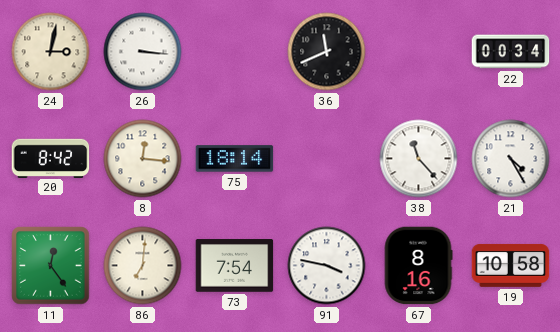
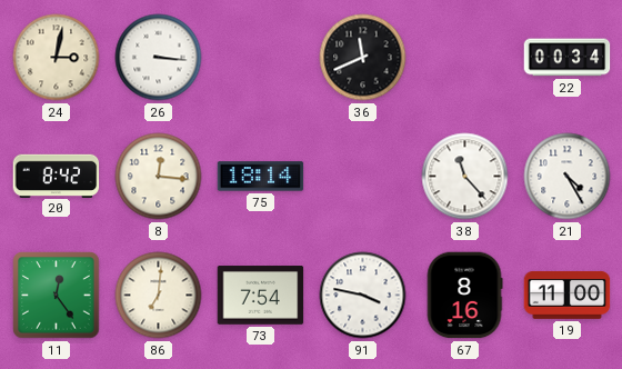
19: 10:58 -> 11:00 (568, 295)
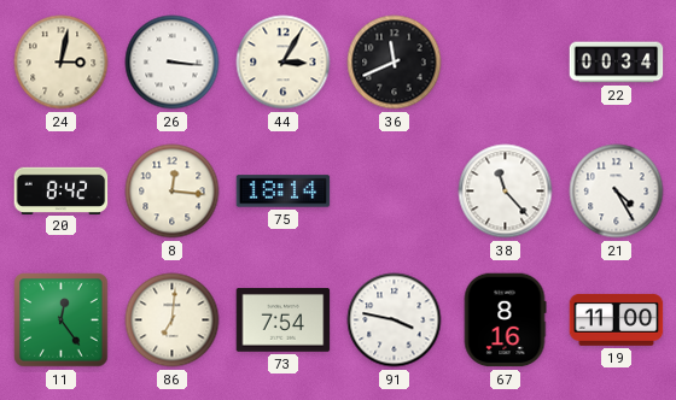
44: none -> 3:05 (284, 63)
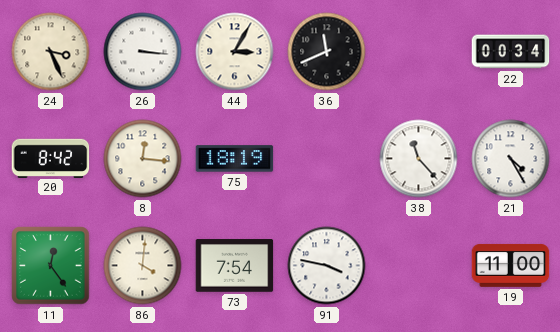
24: 3:02 -> 3:26 (51, 52)
75: 18:14 -> 18:19 (235, 159)
86: 7:01 -> 4:01 (143, 266)
67: 8:16 -> none (505, 320)
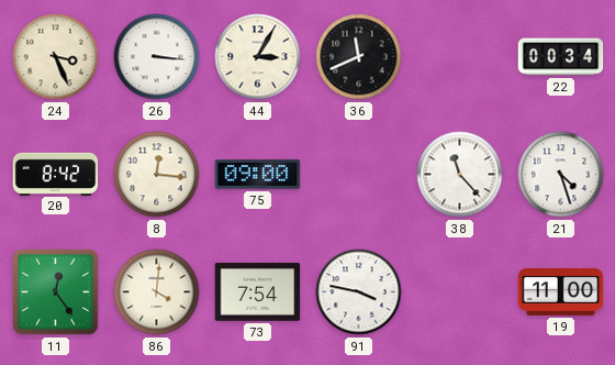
75: 18:19 -> 09:00 (258, 175)
21: 4:25 -> 4:27 (561, 175)
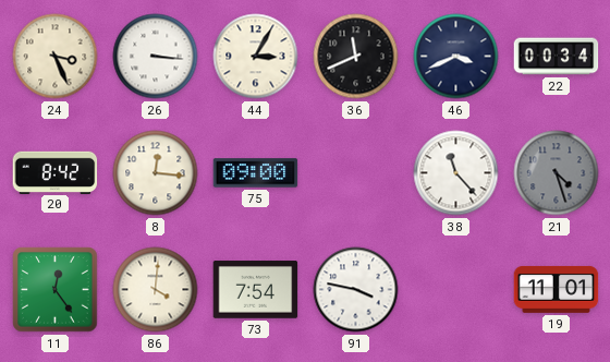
46: none -> 3:41 (456, 57)
21 dial: white -> grey (557, 173)
19: 11:00 -> 11:01 (557, 289)
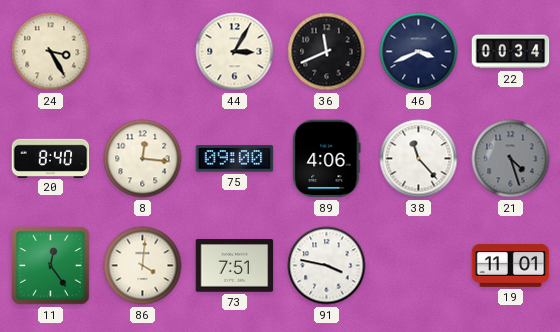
24: 3:26 -> 3:25 (51, 52)
26: 3:16 -> none (156, 57)
20: 8:42 -> 8:40 (51, 158)
89: none -> 4:06 (327, 159)
73: 7:54 -> 7:51 (235, 266)
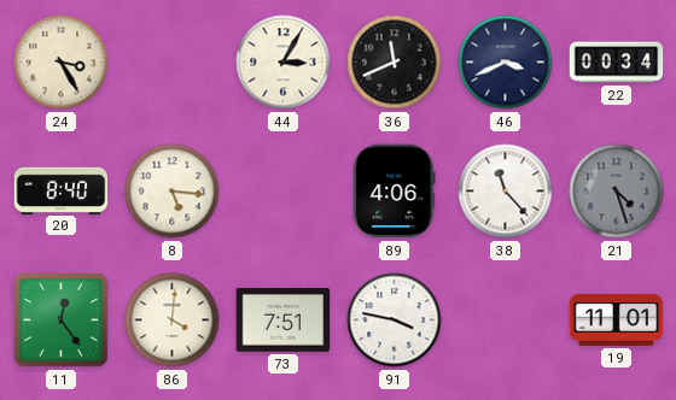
8: 12:16 -> 5:16 (173, 192)
75: 09:00 -> none (235, 159)
